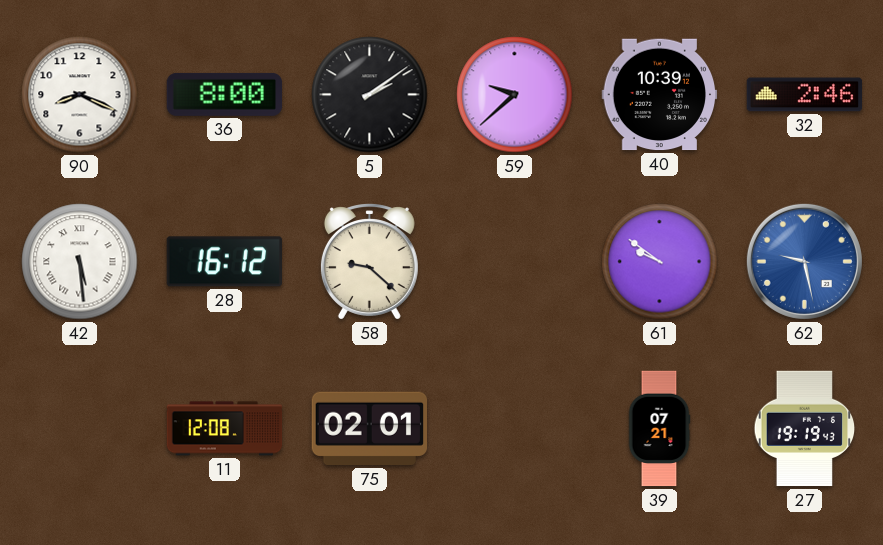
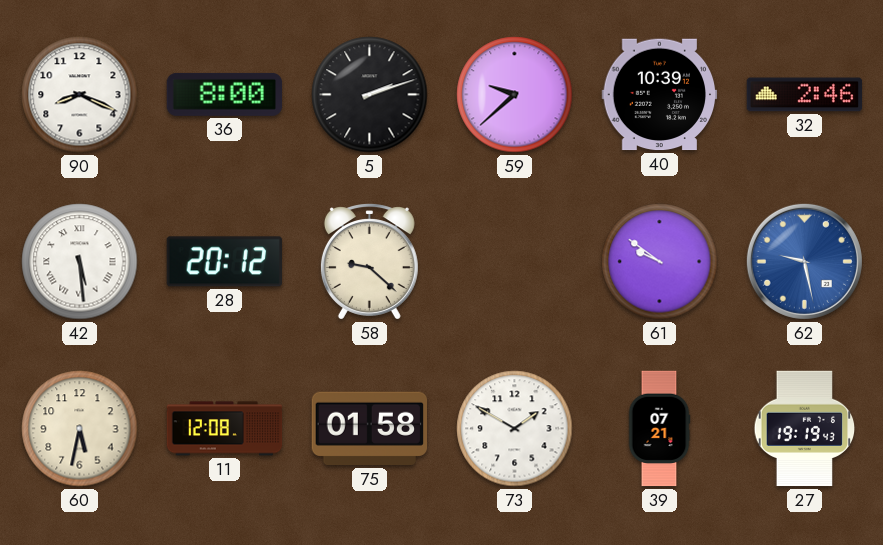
5: 2:09 -> 2:12 (370, 95)
28: 16:12 -> 20:12 (224, 262)
60: none -> 5:32 (80, 429)
75: 02:01 -> 01:58 (369, 429)
73: none -> 1:50 (515, 429)
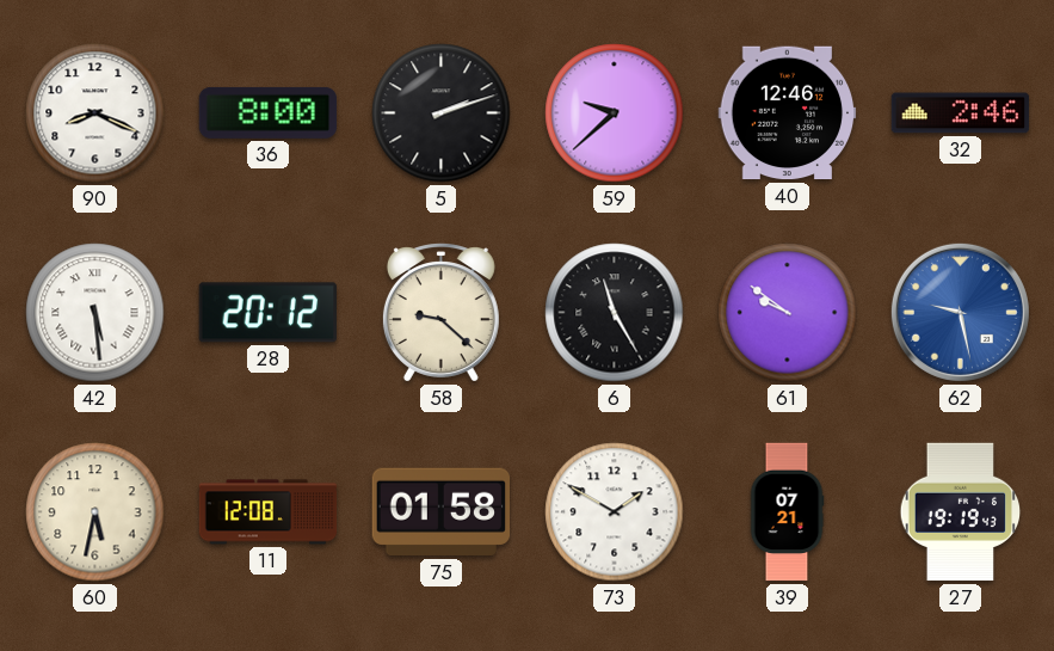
40: 10:39 -> 12:46 (788, 113)
6: none -> 11:25 (615, 313)
